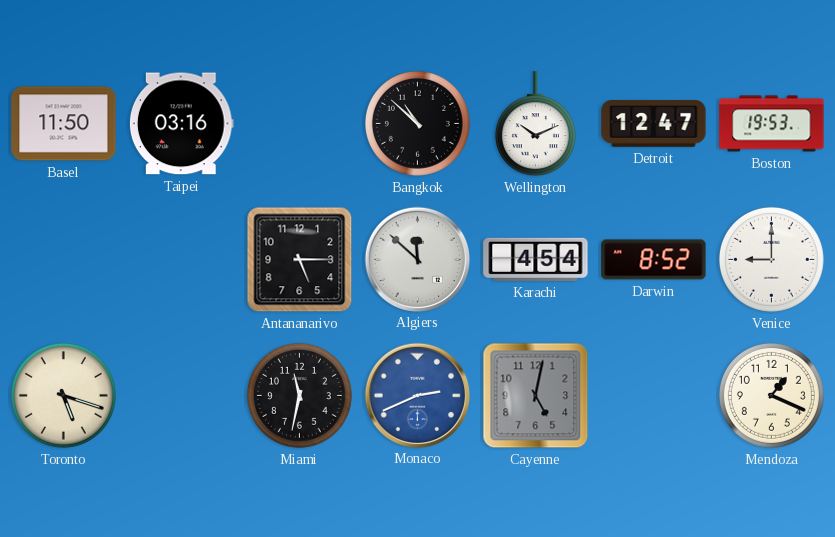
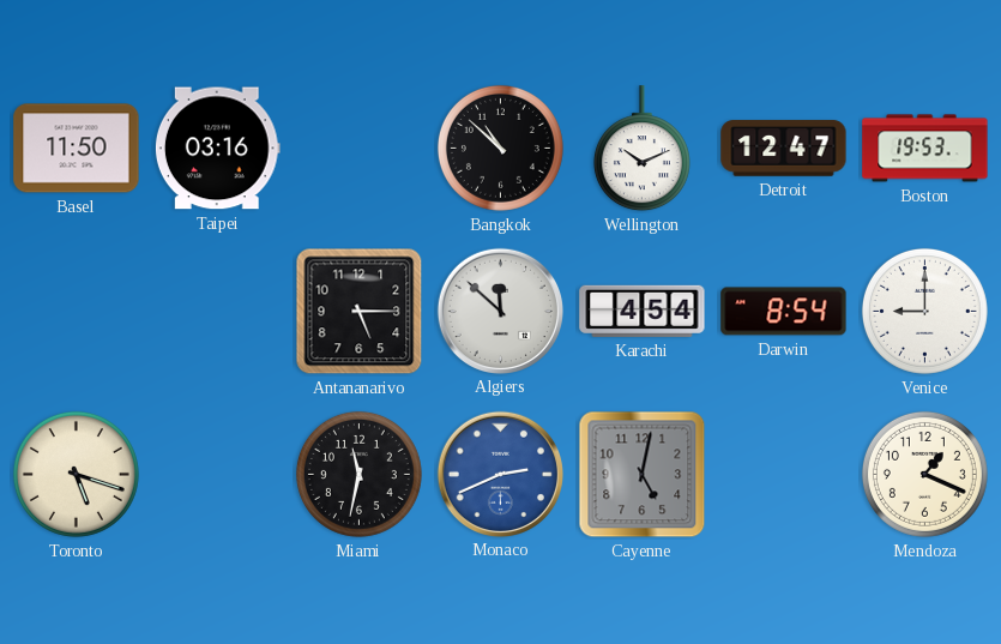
Darwin: 8:52 -> 8:54 (784, 312)
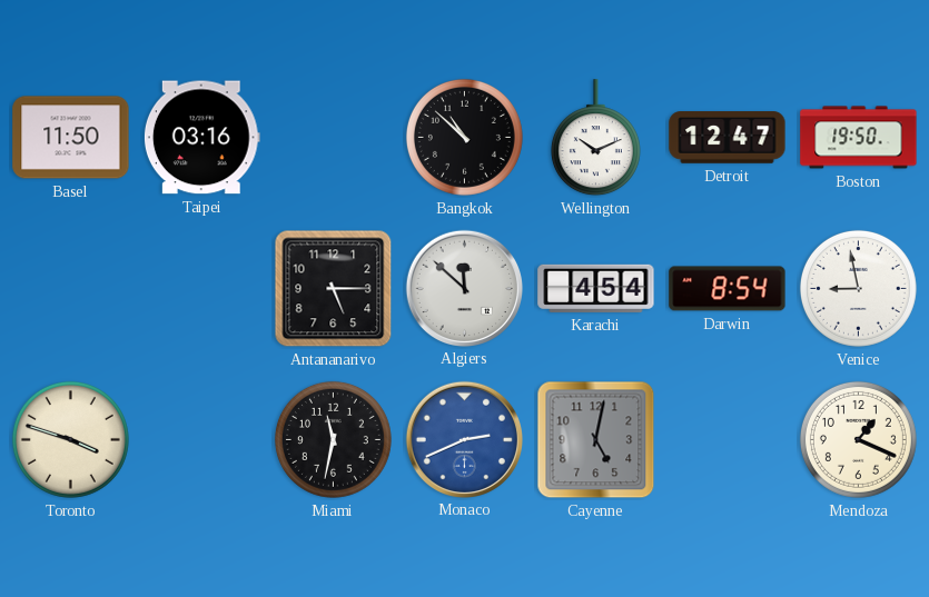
Boston: 19:53 -> 19:50 (859, 138)
Venice: 9:00 -> 8:58 (858, 288)
Toronto: 5:18 -> 3:48 (70, 439)
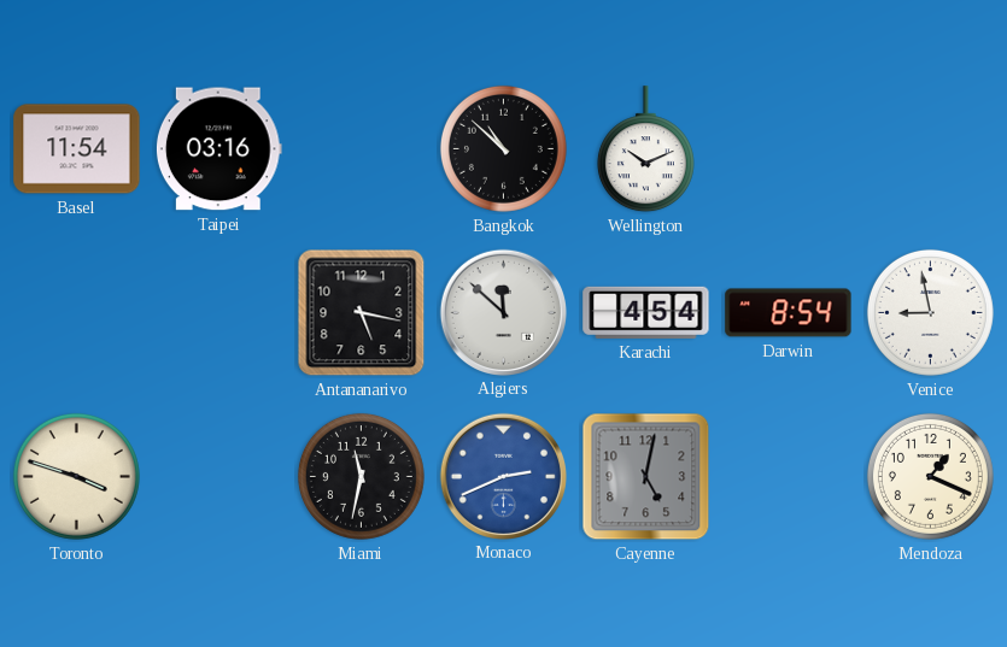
Basel: 11:50 -> 11:54 (77, 149)
Detroit: 12:47 -> none (728, 138)
Boston: 19:50 -> none (859, 138)
Antananarivo: 5:15 -> 5:17 (362, 313)
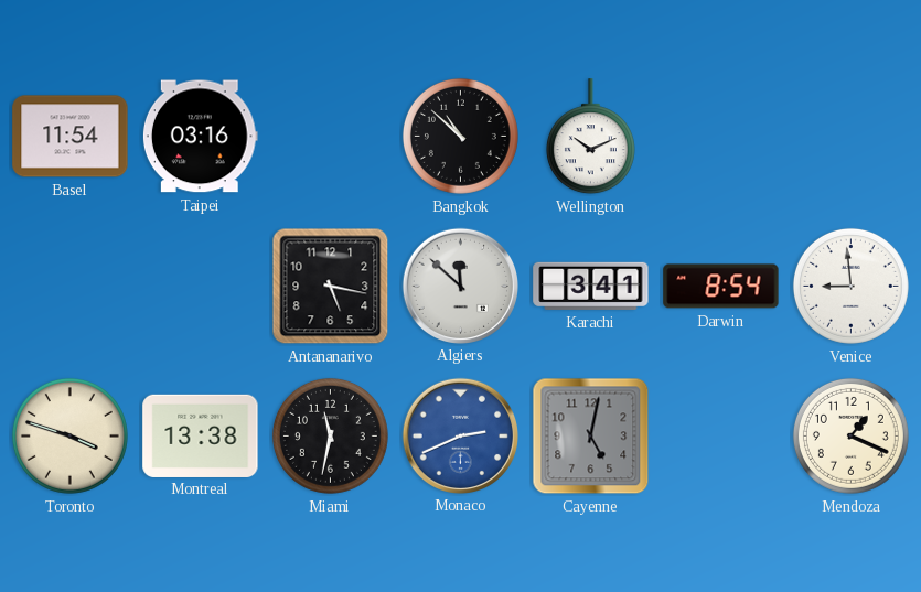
Karachi: 4:54 -> 3:41 (591, 286)
Venice: 8:58 -> 8:59 (850, 286)
Montreal: none -> 13:38 (201, 435)
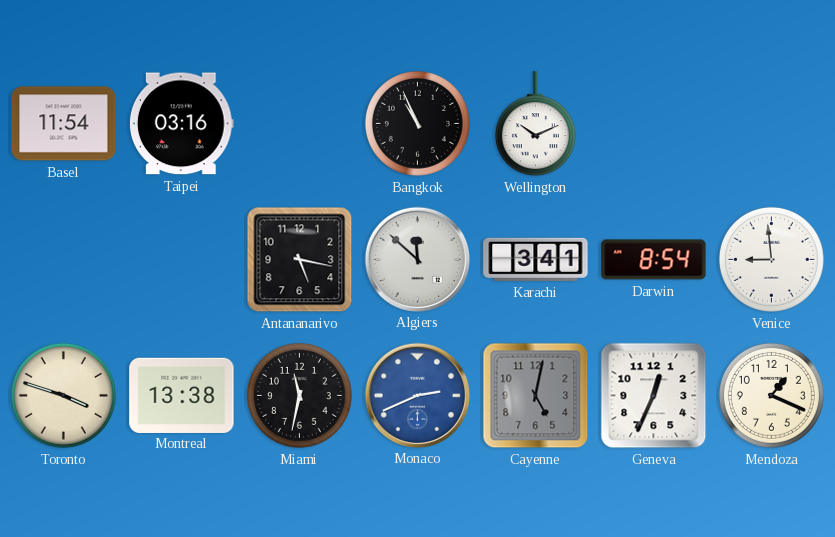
Bangkok: 10:52 -> 10:56 (417, 123)
Geneva: none -> 12:34 (654, 396)
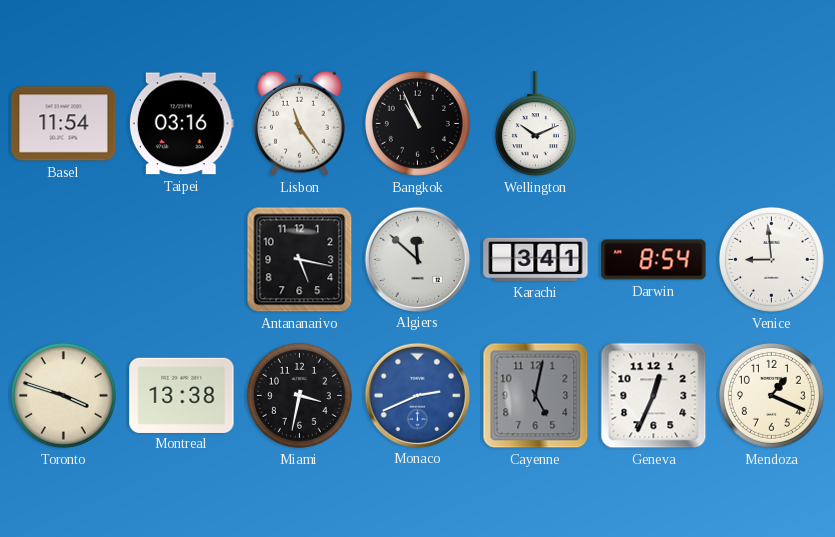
Lisbon: none -> 11:24 (299, 123)
Miami: 11:32 -> 3:32 (299, 395)
